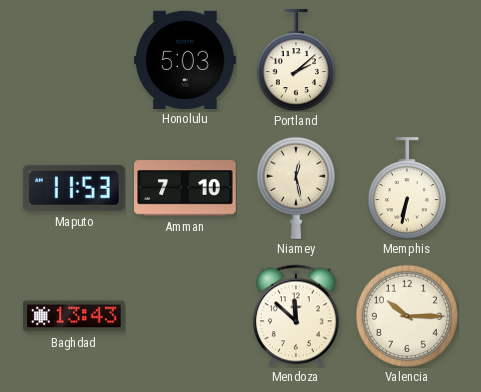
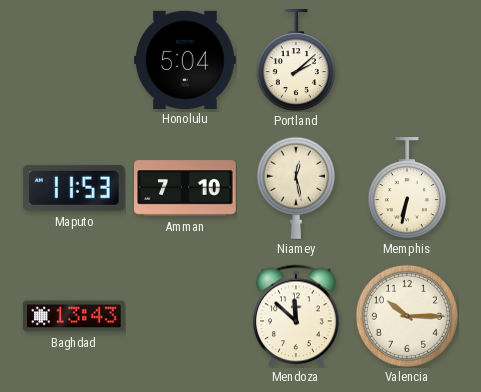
Honolulu: 5:03 -> 5:04 (185, 59)
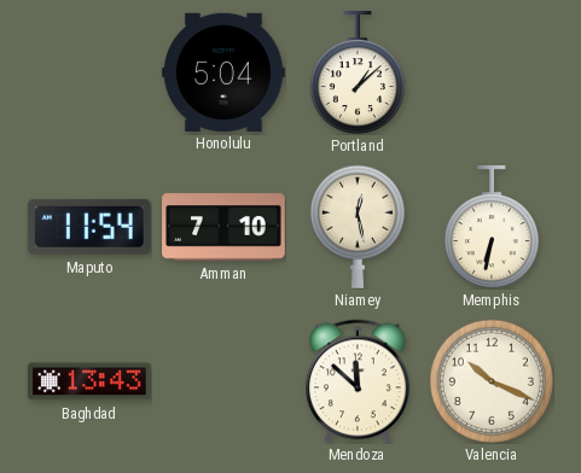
Portland: 2:08 -> 1:08 (358, 72)
Maputo: 11:53 -> 11:54 (89, 227)
Valencia: 10:15 -> 10:19 (492, 381)
